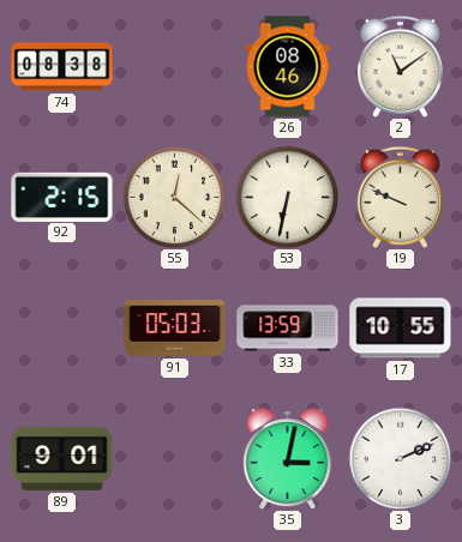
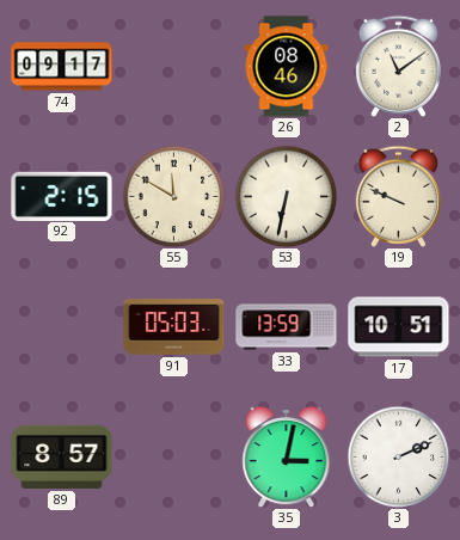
74: 08:38 -> 09:17 (62, 67)
55: 12:22 -> 11:50 (173, 196)
17: 10:55 -> 10:51 (399, 327)
89: 9:01 -> 8:57 (62, 456)
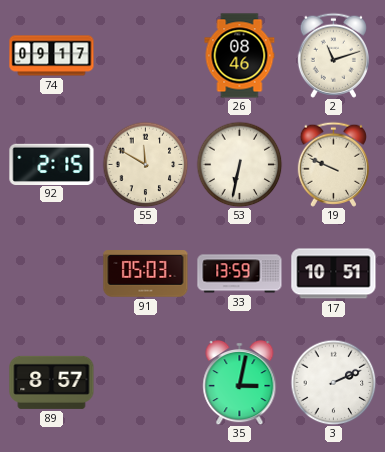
2: 11:09 -> 11:12 (333, 55)
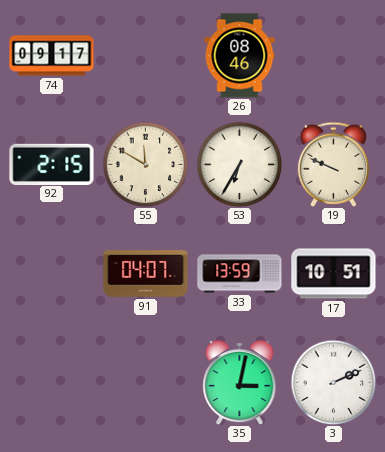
2: 11:12 -> none (333, 55)
53: 6:32 -> 6:35 (239, 164)
91: 05:03 -> 04:07 (146, 274)
89: 8:57 -> none (52, 382)
